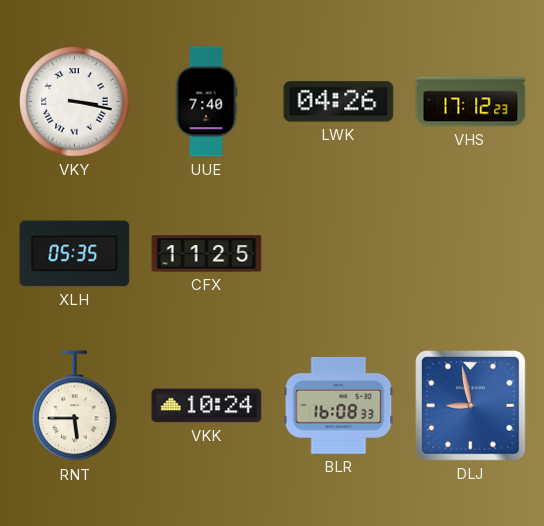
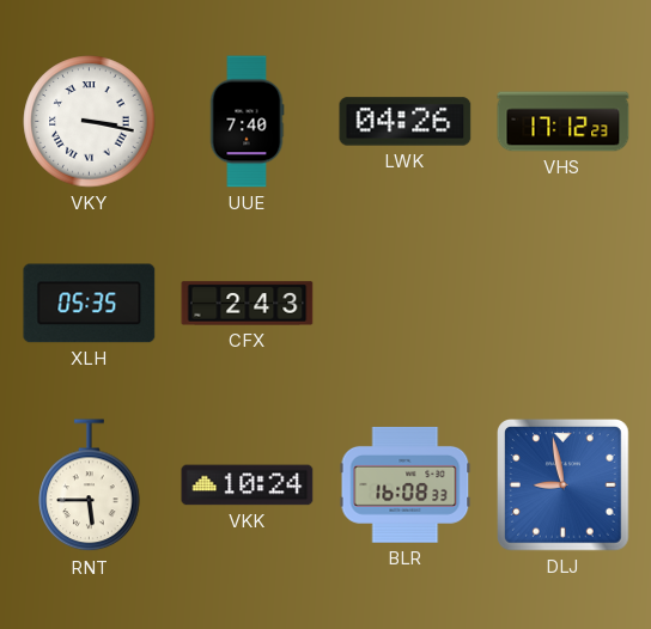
CFX: 11:25 -> 2:43 (248, 304)
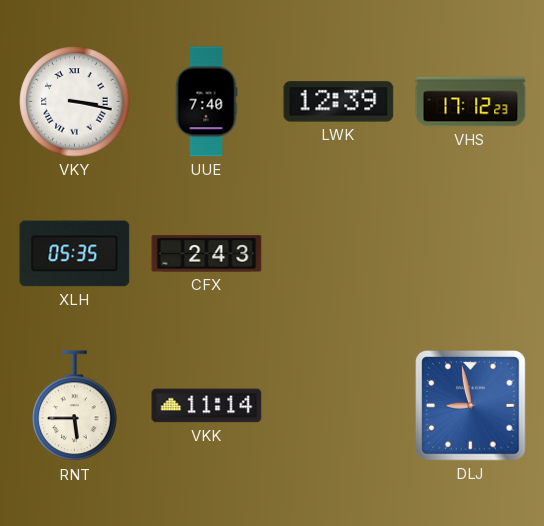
LWK: 04:26 -> 12:39 (339, 102)
VKK: 10:24 -> 11:14 (207, 406)
BLR: 16:08 -> none (406, 484)
